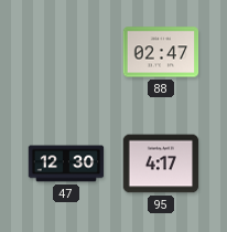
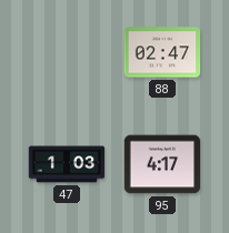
47: 12:30 -> 1:03 (67, 164)
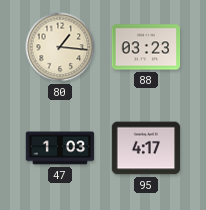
80: none -> 1:16 (60, 47)
88: 02:47 -> 03:23 (146, 47)
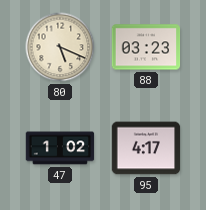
80: 1:16 -> 5:19 (60, 47)
47: 1:03 -> 1:02 (60, 148)
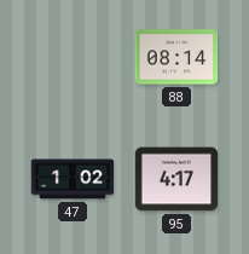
80: 5:19 -> none (60, 47)
88: 03:23 -> 08:14 (176, 57)
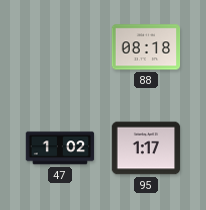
88: 08:14 -> 08:18 (146, 47)
95: 4:17 -> 1:17 (146, 148)
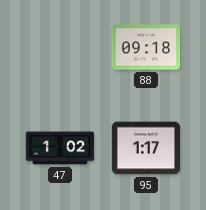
88: 08:18 -> 09:18 (146, 47)
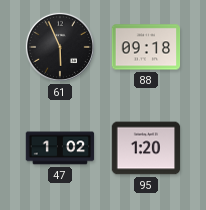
61: none -> 5:56 (60, 47)
95: 1:17 -> 1:20 (146, 148)
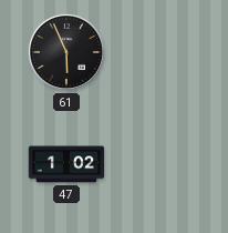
88: 09:18 -> none (146, 47)
95: 1:20 -> none (146, 148)
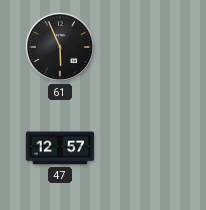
47: 1:02 -> 12:57 (60, 148)
